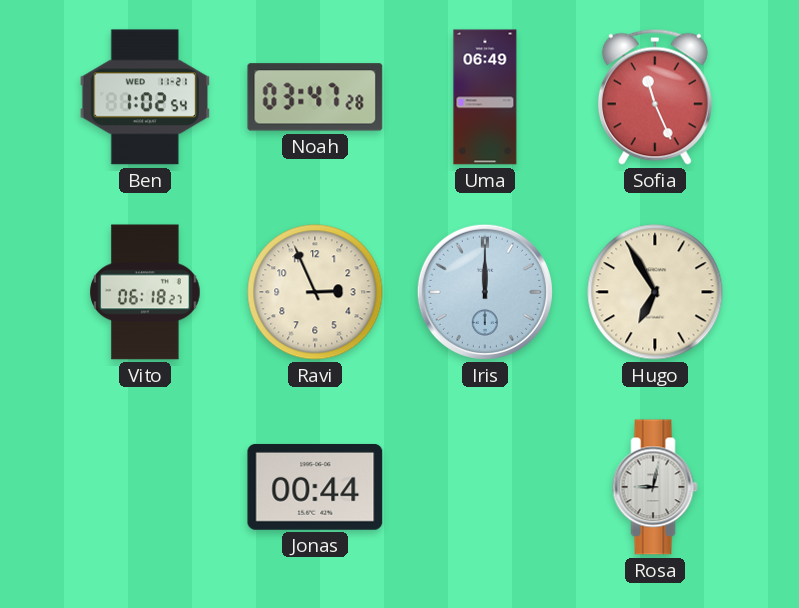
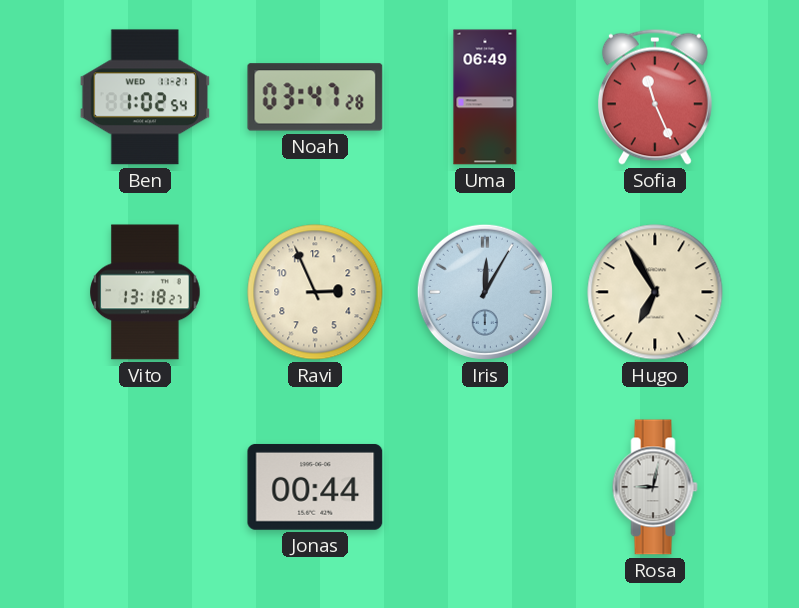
Vito: 06:18 -> 13:18 (145, 292)
Iris: 12:00 -> 12:05 (485, 292)
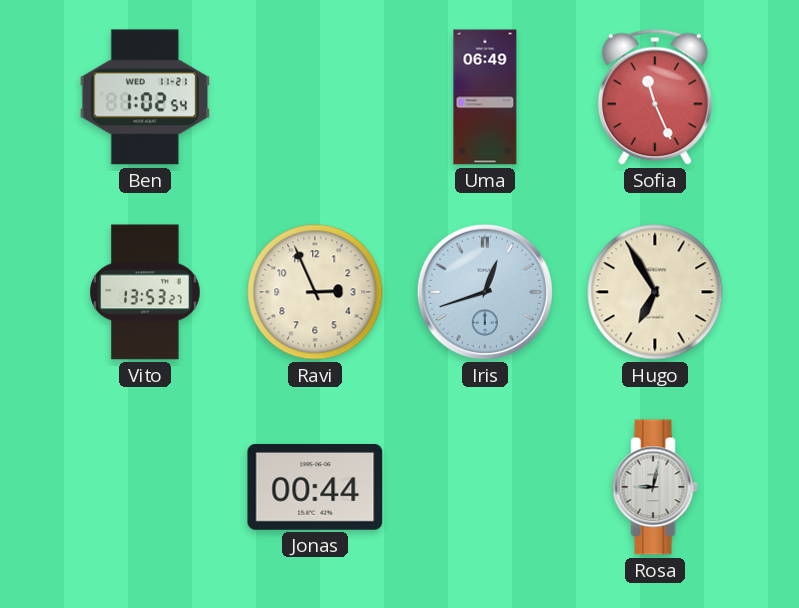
Noah: 03:47 -> none (315, 97)
Vito: 13:18 -> 13:53 (145, 292)
Iris: 12:05 -> 12:42 (485, 292)
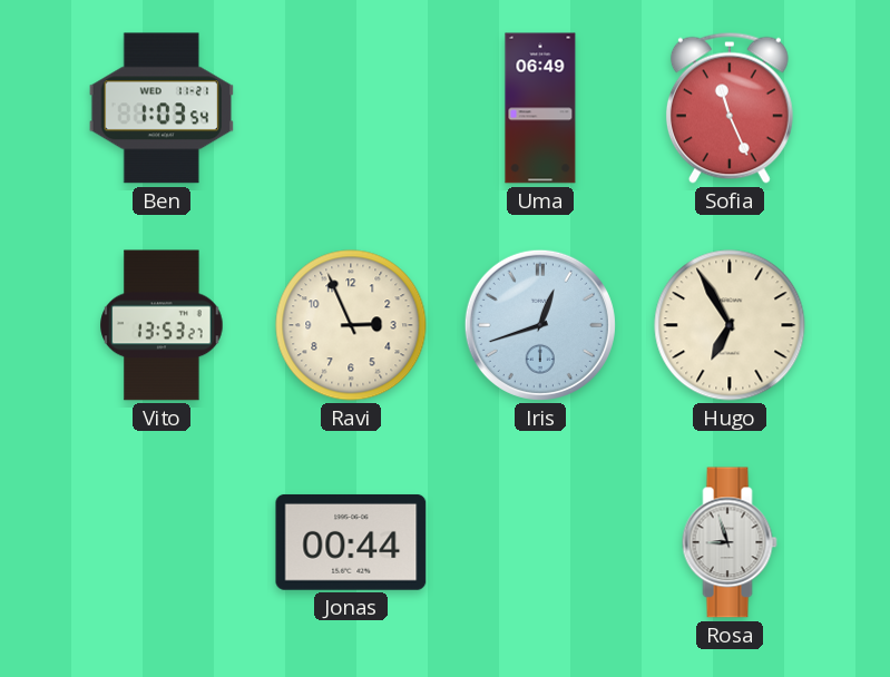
Ben: 1:02 -> 1:03 (160, 108)
Rosa: 9:02 -> 8:57 (730, 542)
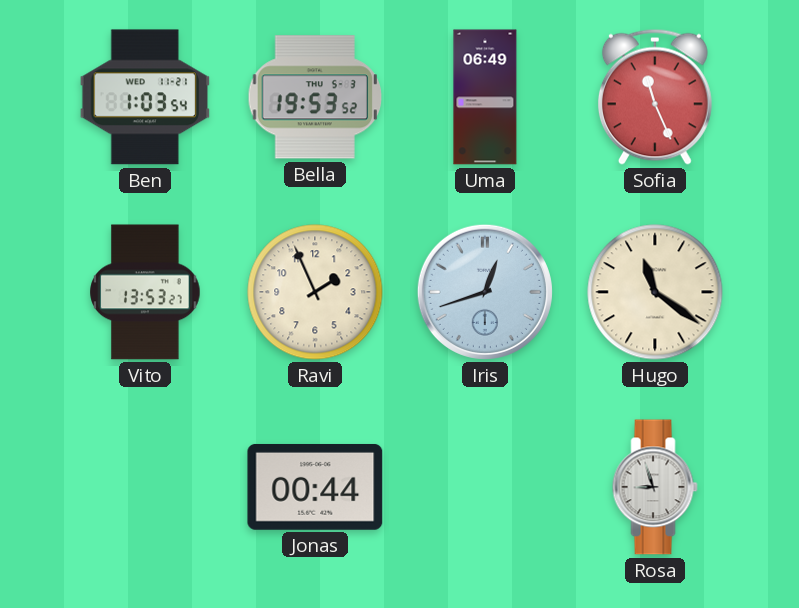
Bella: none -> 19:53 (314, 97)
Ravi: 2:56 -> 1:56 (315, 292)
Hugo: 6:55 -> 11:21 (655, 292)
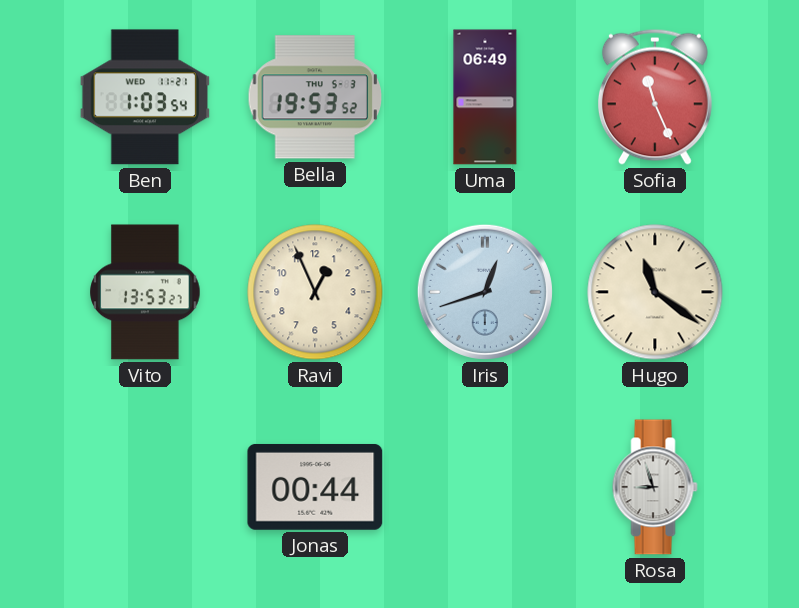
Ravi: 1:56 -> 12:56 (315, 292)
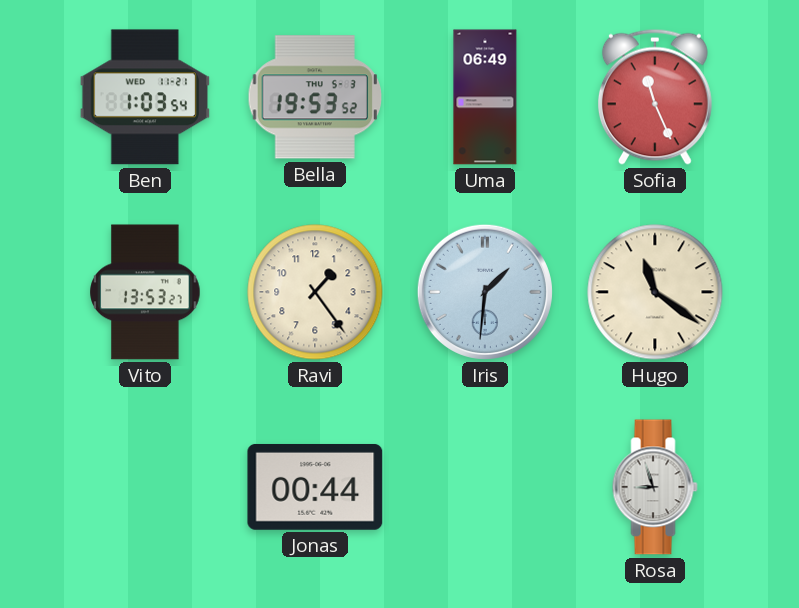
Ravi: 12:56 -> 1:24 (315, 292)
Iris: 12:42 -> 1:31 (485, 292)
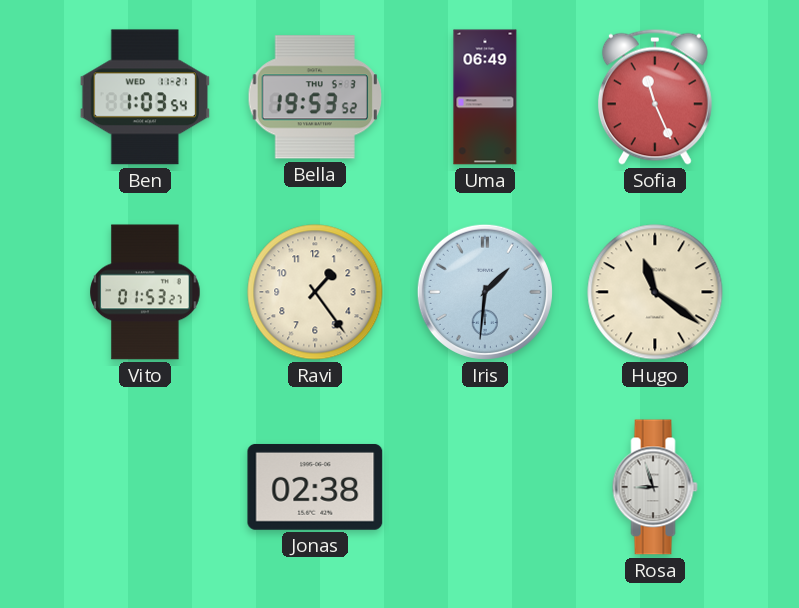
Vito: 13:53 -> 01:53 (145, 292)
Jonas: 00:44 -> 02:38 (315, 487)
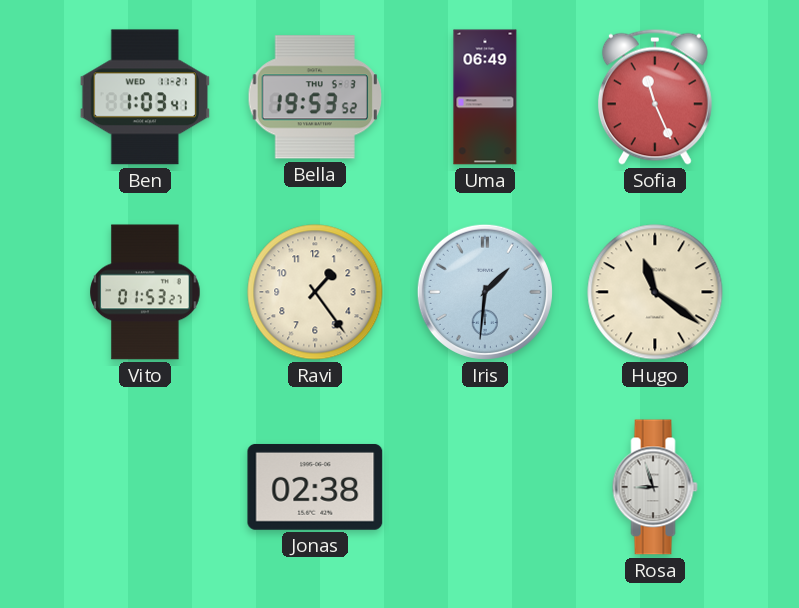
Ben: 1:03:54 -> 1:03:41 (144, 97)
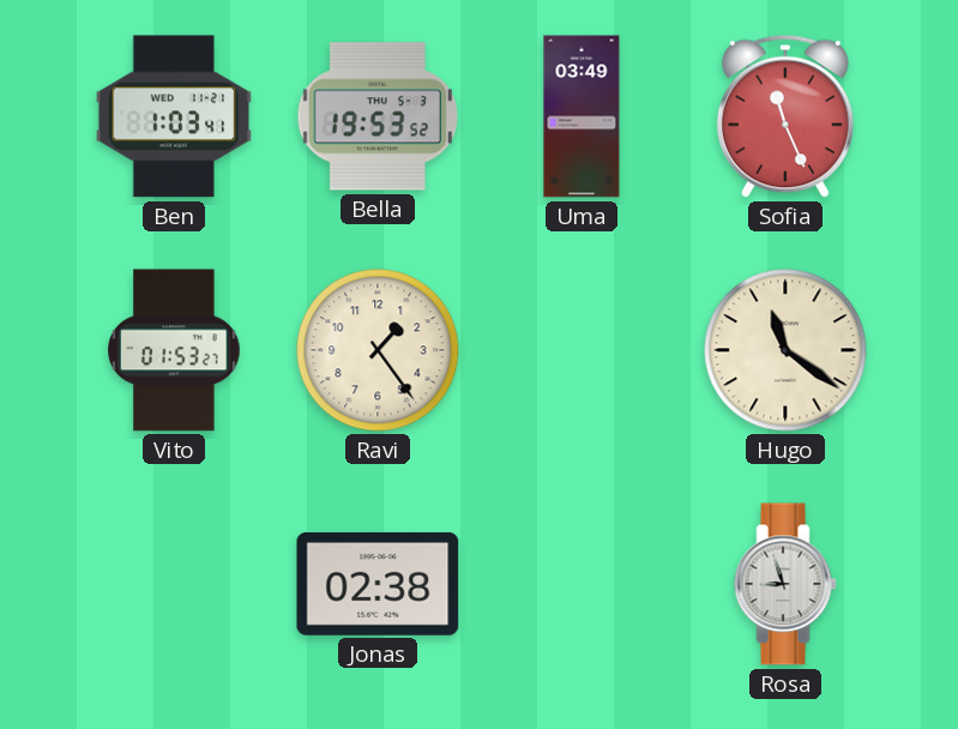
Uma: 06:49 -> 03:49 (582, 116)
Iris: 1:31 -> none (485, 292)
